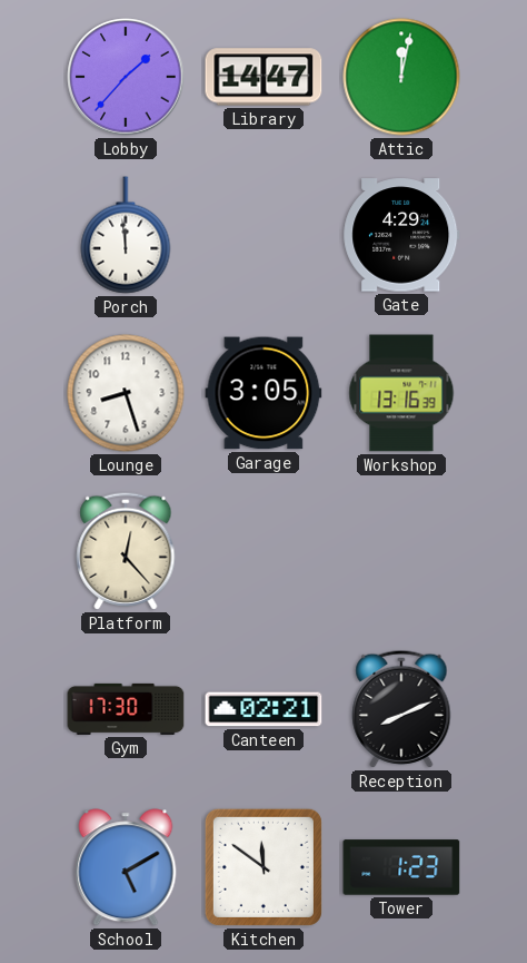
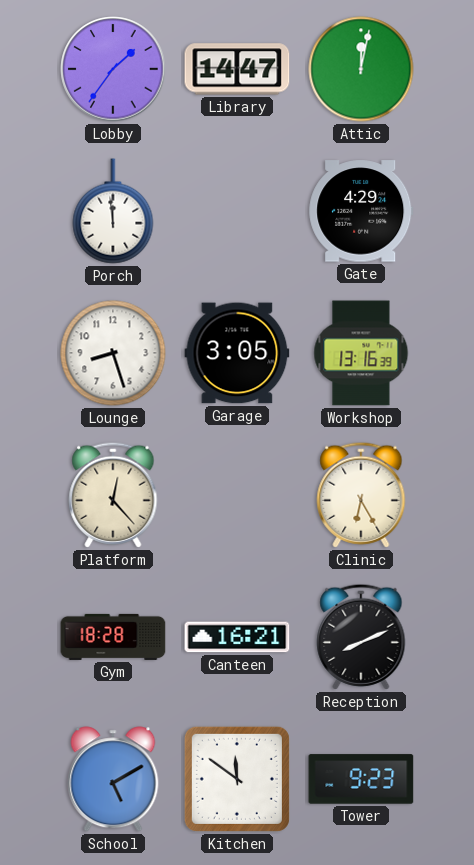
Lobby: 1:37 -> 1:36 (113, 69)
Clinic: none -> 6:25 (361, 495)
Gym: 17:30 -> 18:28 (113, 637)
Canteen: 02:21 -> 16:21 (237, 637)
Tower: 1:23 -> 9:23 (361, 779)
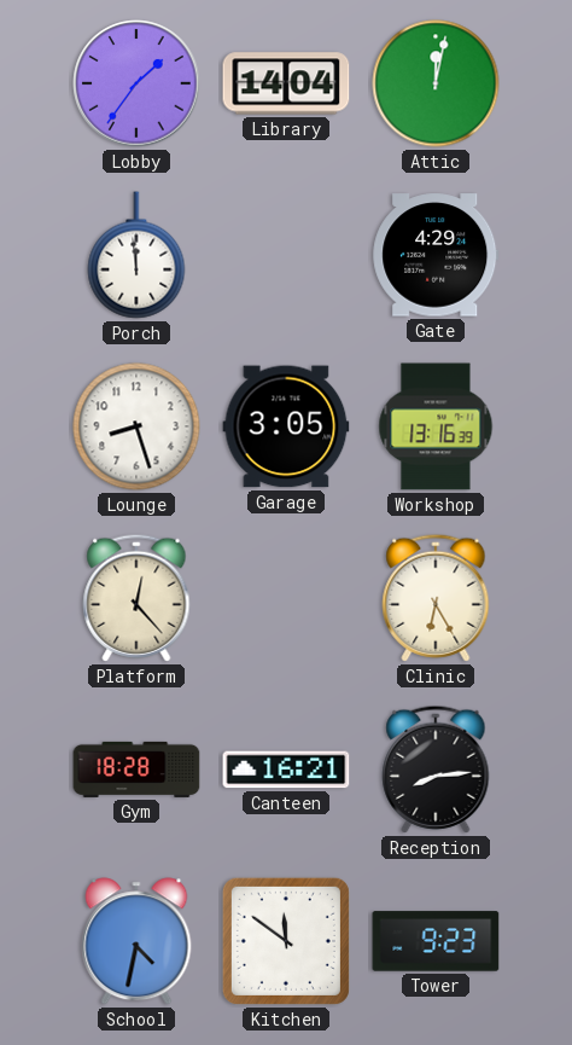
Library: 14:47 -> 14:04 (286, 83)
Reception: 8:11 -> 8:14 (436, 770)
School: 5:10 -> 4:32 (136, 941)
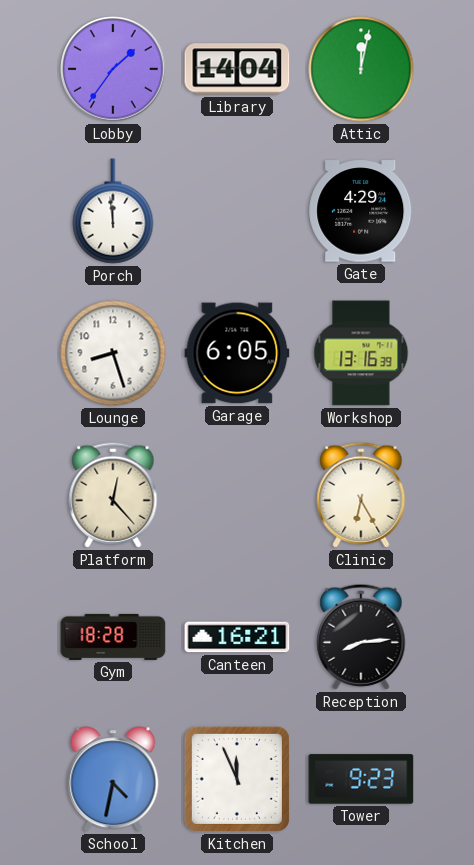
Garage: 3:05 -> 6:05 (237, 353)
Kitchen: 11:51 -> 11:56 (237, 779)
